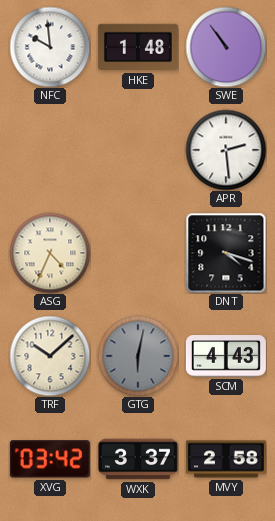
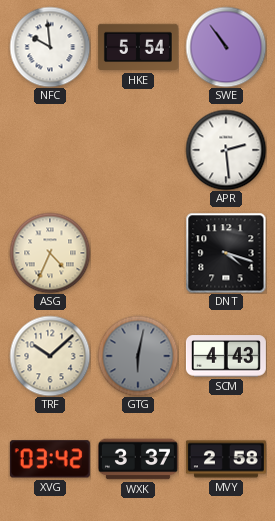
HKE: 1:48 -> 5:54 (138, 47)
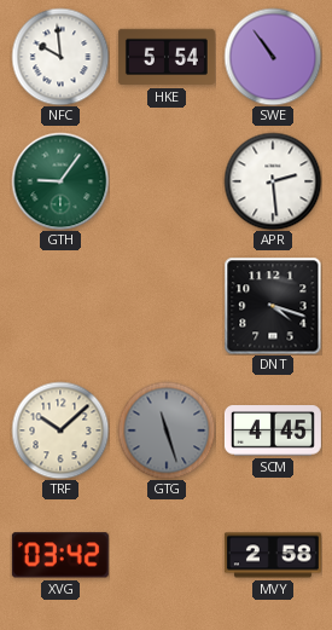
GTH: none -> 9:06 (60, 181)
ASG: 4:34 -> none (50, 253)
GTG: 6:02 -> 11:27 (167, 430)
SCM: 4:43 -> 4:45 (273, 430)
WXK: 3:37 -> none (138, 459)
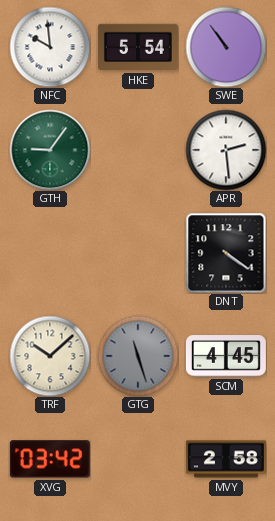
DNT: 4:18 -> 4:21 (226, 253)
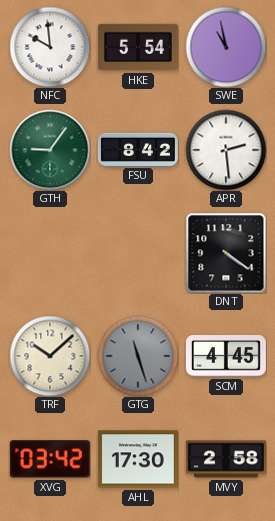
SWE: 10:54 -> 10:58 (226, 47)
FSU: none -> 8:42 (138, 149)
AHL: none -> 17:30 (138, 459)
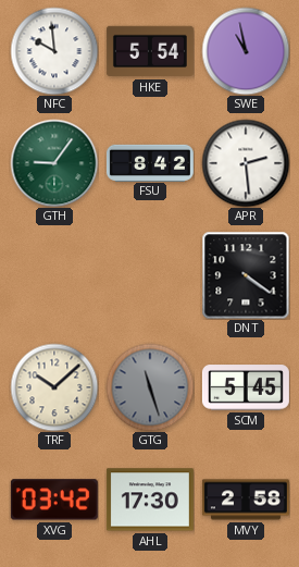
SCM: 4:45 -> 5:45 (246, 387)
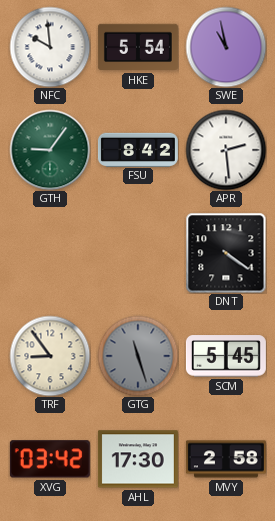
TRF: 10:08 -> 8:54 (50, 356)
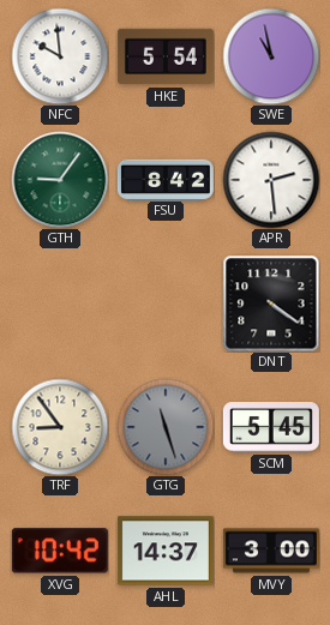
XVG: 03:42 -> 10:42 (60, 551)
AHL: 17:30 -> 14:37 (166, 551)
MVY: 2:58 -> 3:00 (271, 551)
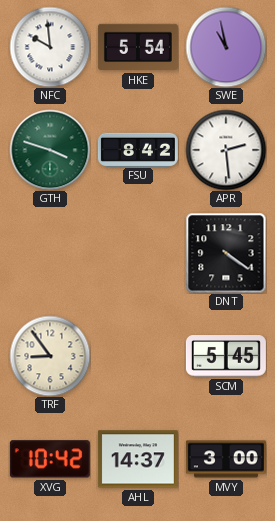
GTH: 9:06 -> 3:48 (50, 150)
GTG: 11:27 -> none (166, 427)
